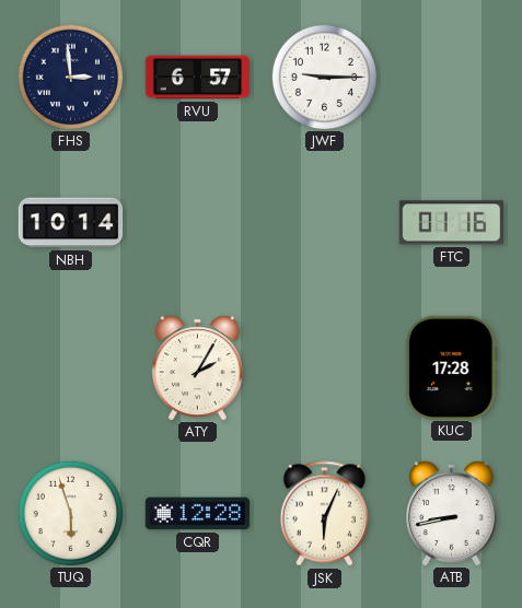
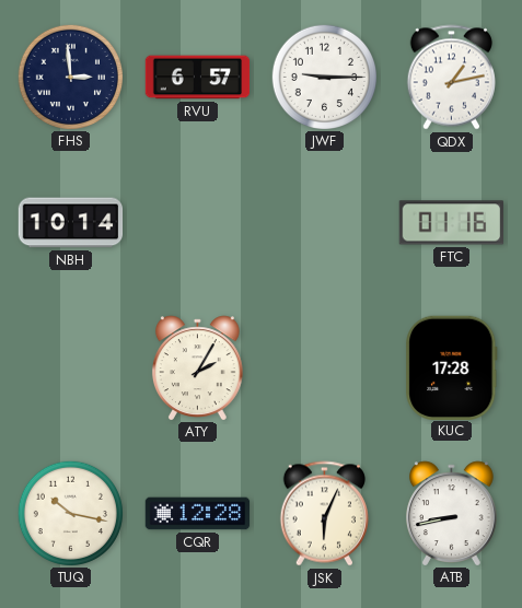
QDX: none -> 1:13 (451, 78)
TUQ: 5:57 -> 10:17 (70, 513)
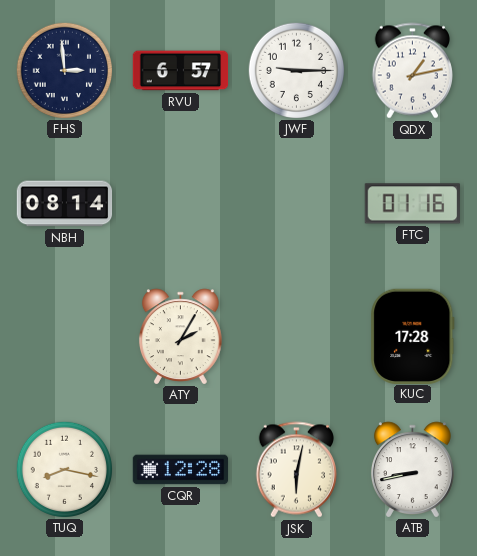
NBH: 10:14 -> 08:14 (65, 204)
TUQ: 10:17 -> 8:17 (64, 469)
JSK: 6:04 -> 6:02 (296, 470)
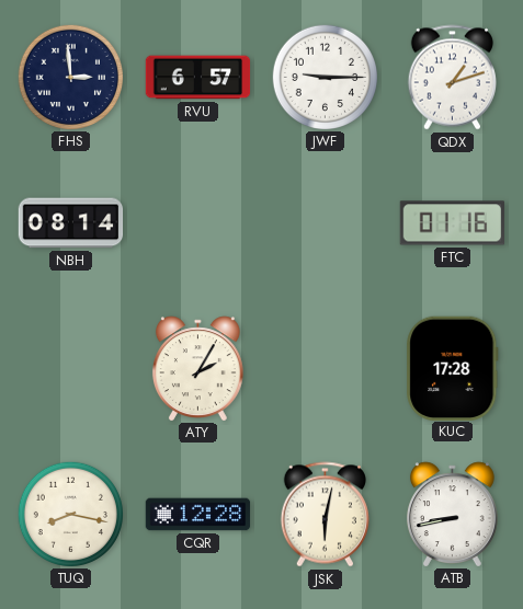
QDX: 1:13 -> 1:12 (452, 78)
